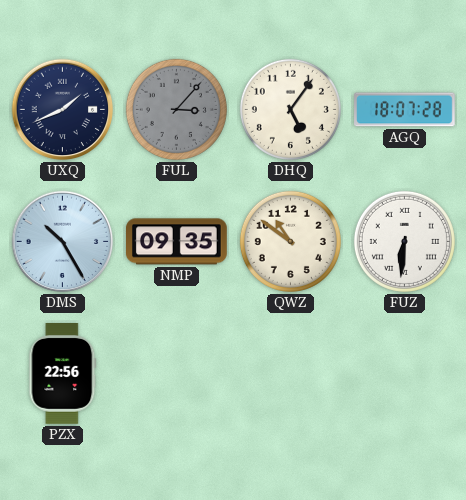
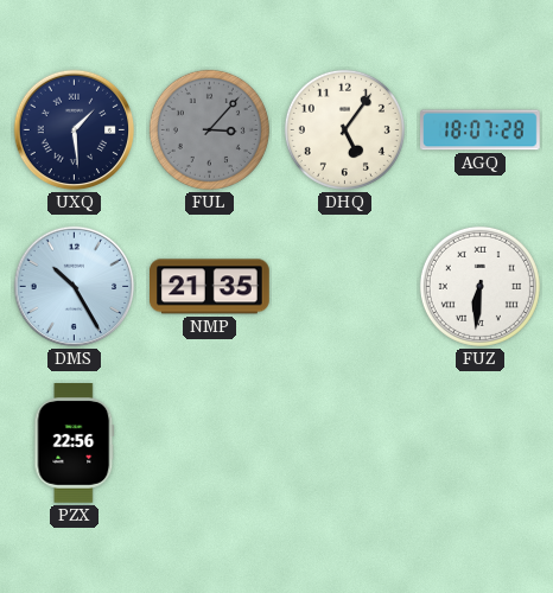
UXQ: 1:41 -> 1:29 (75, 130)
NMP: 09:35 -> 21:35 (210, 287)
QWZ: 10:51 -> none (290, 241)
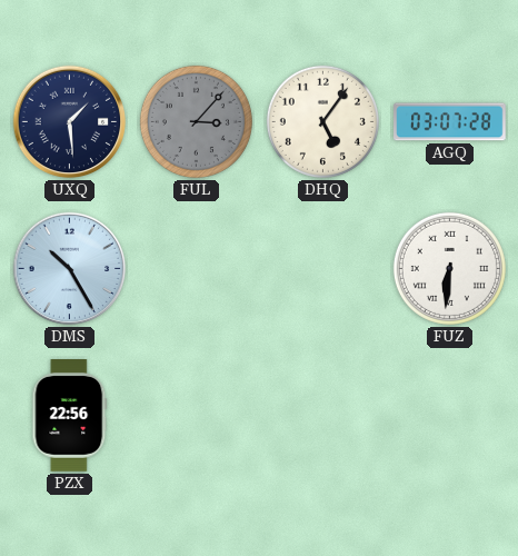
AGQ: 18:07 -> 03:07 (450, 122)
NMP: 21:35 -> none (210, 287)
